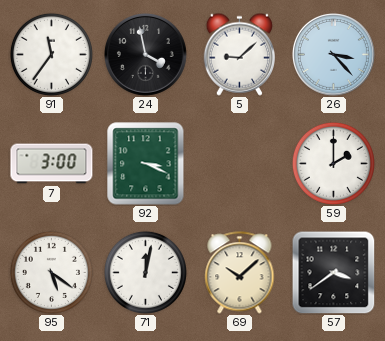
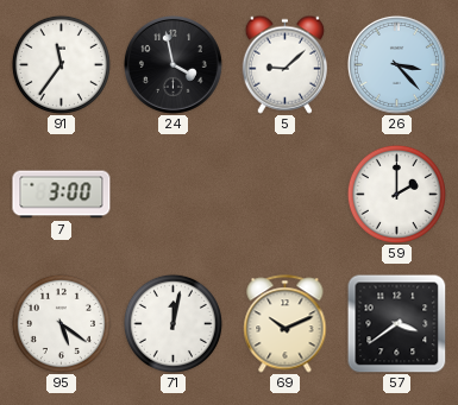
92: 3:19 -> none (146, 164)
69: 10:08 -> 10:11 (286, 324)
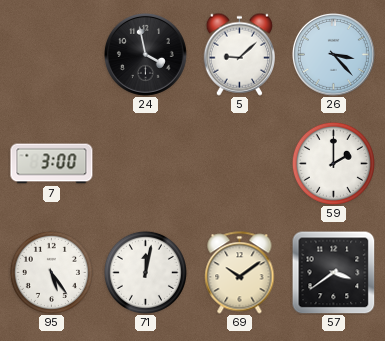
91: 11:36 -> none (61, 64)
95: 5:21 -> 5:24 (51, 272)
69: 10:11 -> 10:09 (240, 273)
